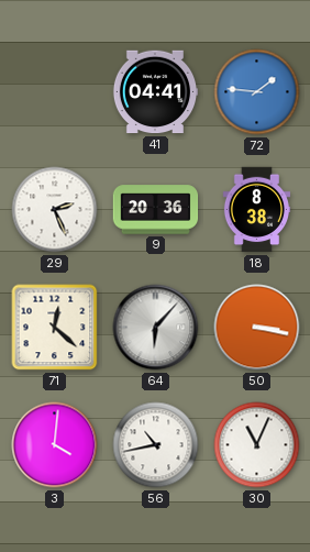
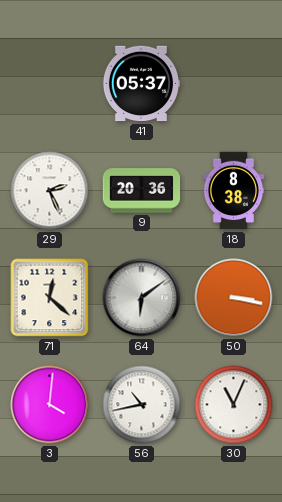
41: 04:41 -> 05:37 (141, 84)
72: 1:46 -> none (257, 92)
64: 6:07 -> 6:09 (142, 298)
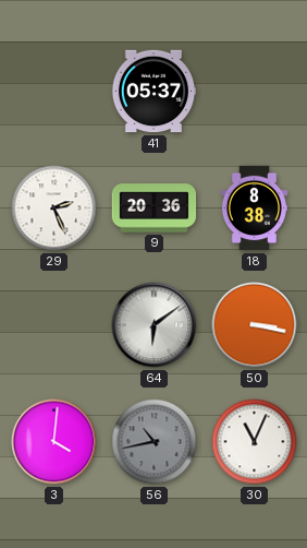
71: 12:22 -> none (50, 298)
56 dial: white -> grey (155, 442)
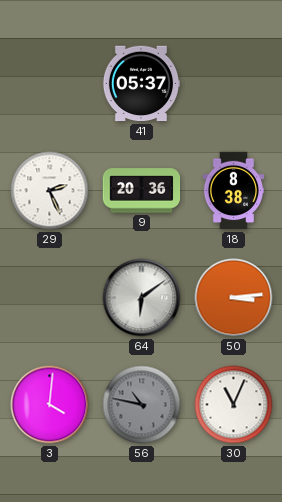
50: 3:17 -> 3:14 (234, 298)
56: 10:43 -> 10:47 (142, 405)
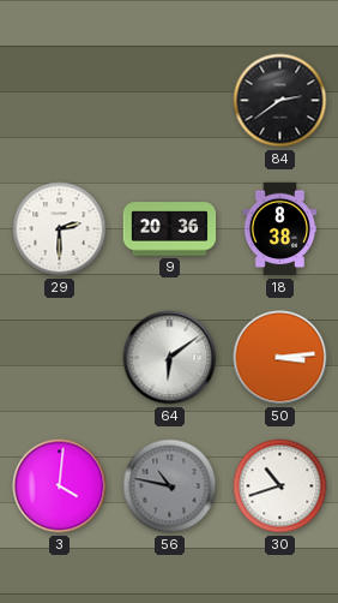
41: 05:37 -> none (141, 84)
84: none -> 2:39 (280, 101)
29: 2:26 -> 2:30 (60, 229)
30: 11:04 -> 10:42 (280, 486)
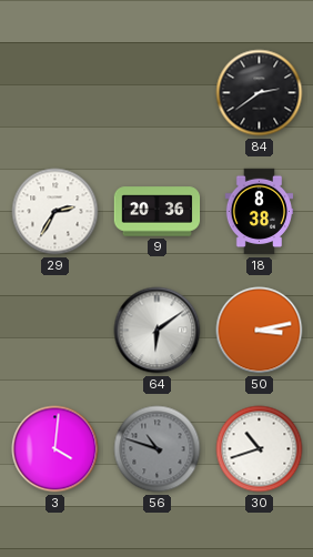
29: 2:30 -> 2:35 (55, 212)
50: 3:14 -> 3:13 (260, 331)
56: 10:47 -> 10:48 (158, 449)
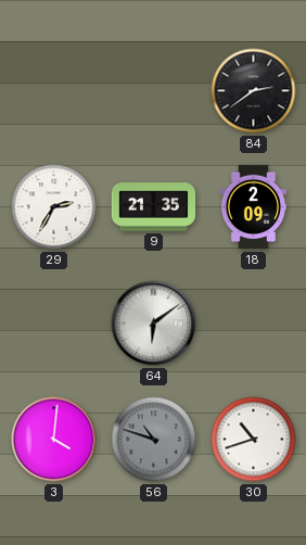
9: 20:36 -> 21:35 (154, 207)
18: 8:38 -> 2:09 (254, 207)
50: 3:13 -> none (260, 331)
